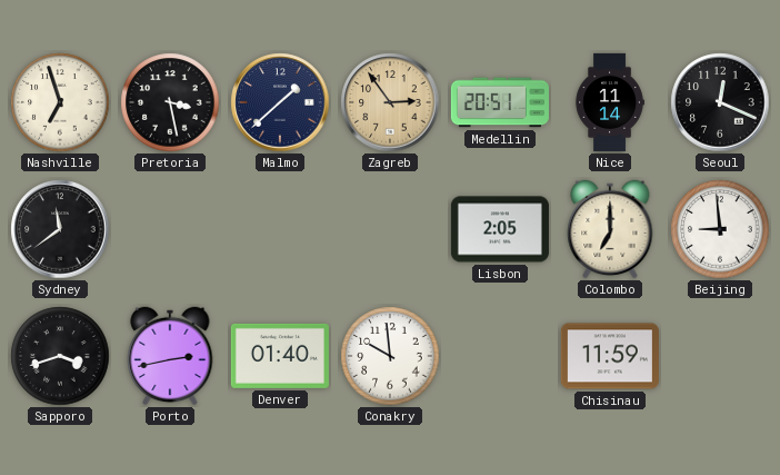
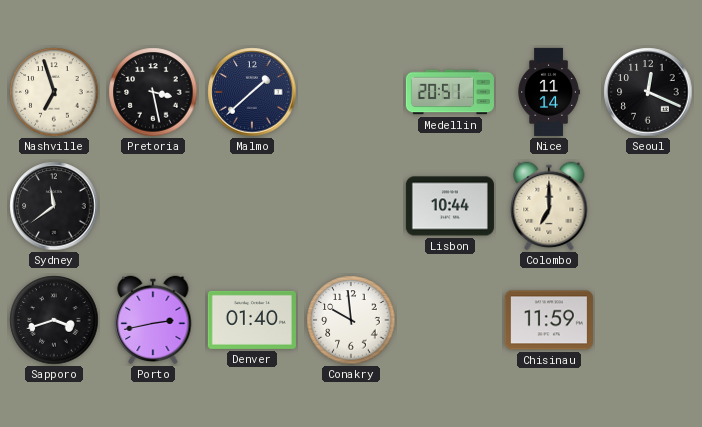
Zagreb: 2:54 -> none (390, 102)
Lisbon: 2:05 -> 10:44 (450, 206)
Beijing: 8:59 -> none (720, 229)
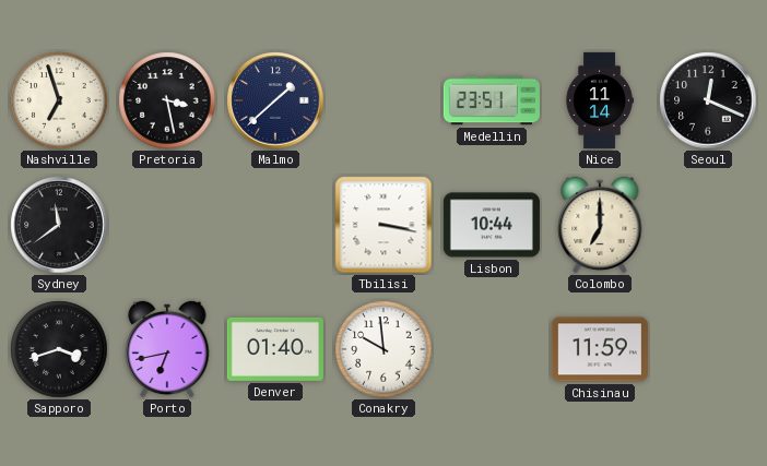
Medellin: 20:51 -> 23:51 (492, 100)
Tbilisi: none -> 3:17 (383, 225)
Porto: 2:43 -> 6:43 (167, 349)
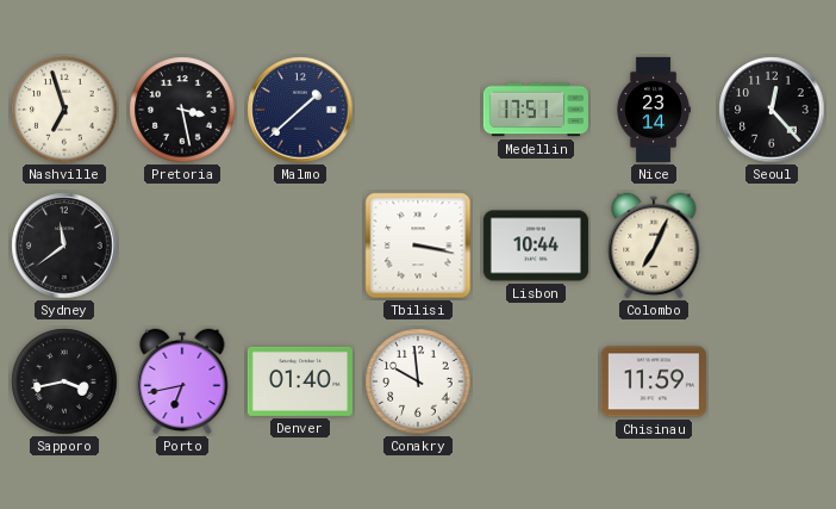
Medellin: 23:51 -> 17:51 (536, 110)
Nice: 11:14 -> 23:14 (654, 110)
Seoul: 12:19 -> 12:23 (772, 110)
Colombo: 7:00 -> 7:04 (654, 246)
Sapporo: 3:42 -> 3:43 (64, 381)
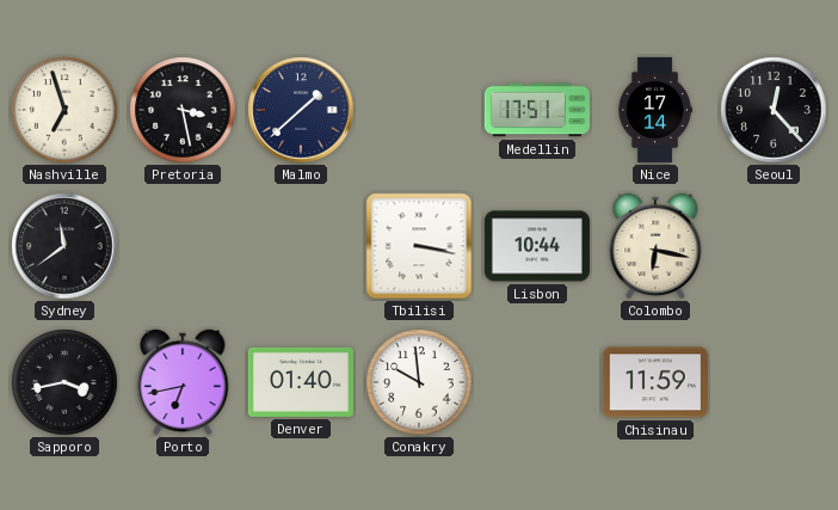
Nice: 23:14 -> 17:14 (655, 110)
Colombo: 7:04 -> 6:17 (655, 246)
